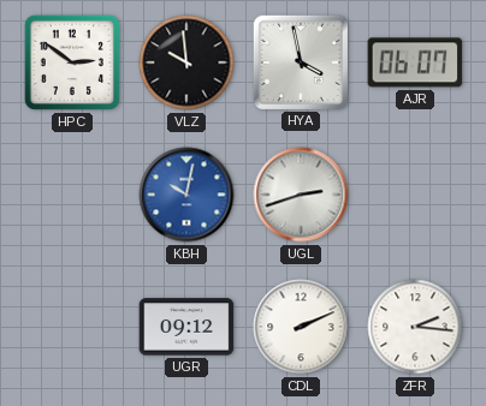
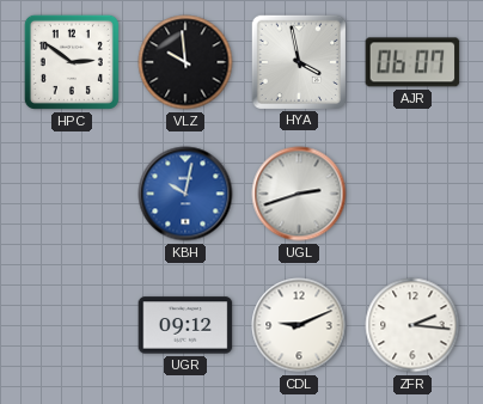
CDL: 2:11 -> 9:11 (299, 325)
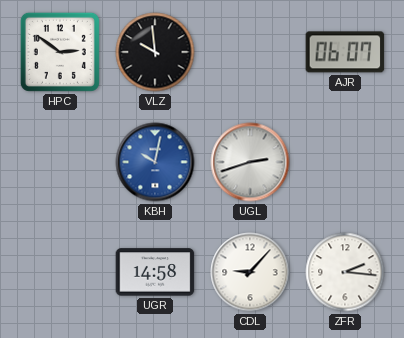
HYA: 3:58 -> none (298, 61)
UGR: 09:12 -> 14:58 (155, 272)
CDL: 9:11 -> 9:07 (250, 272)
